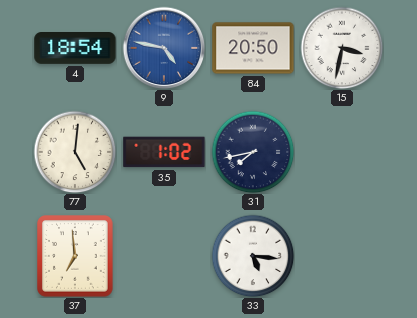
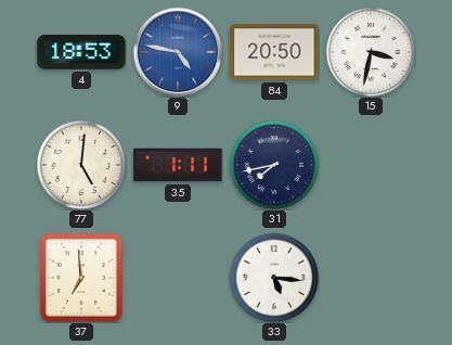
4: 18:54 -> 18:53 (81, 53)
35: 1:02 -> 1:11 (178, 165)
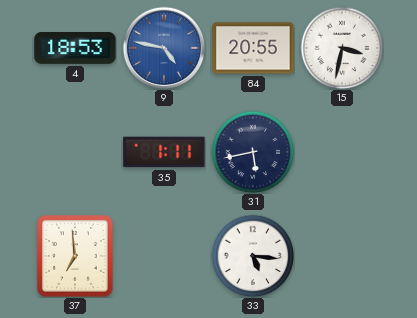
84: 20:50 -> 20:55 (253, 48)
77: 5:01 -> none (81, 165)
31: 7:43 -> 5:43 (253, 152)
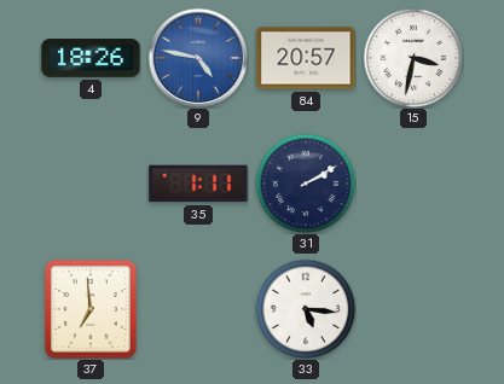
4: 18:53 -> 18:26 (91, 59)
84: 20:55 -> 20:57 (306, 58)
31: 5:43 -> 2:10 (306, 184)
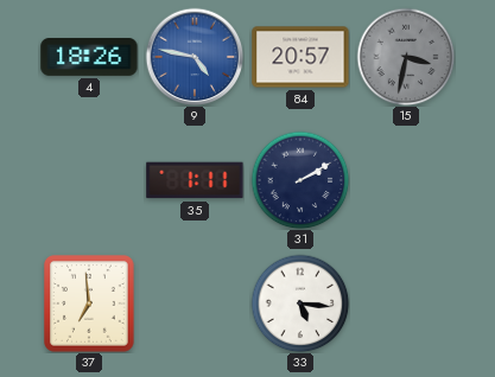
15 dial: white -> grey (406, 57)
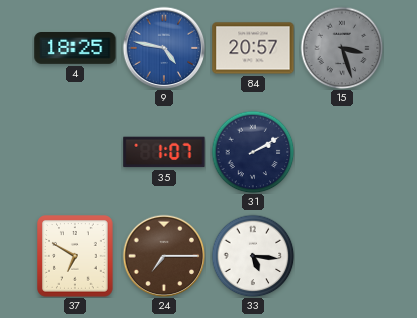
4: 18:26 -> 18:25 (75, 49)
15: 3:32 -> 3:27 (342, 48)
35: 1:11 -> 1:07 (164, 152)
37: 6:59 -> 6:50 (75, 256)
24: none -> 7:15 (164, 256)
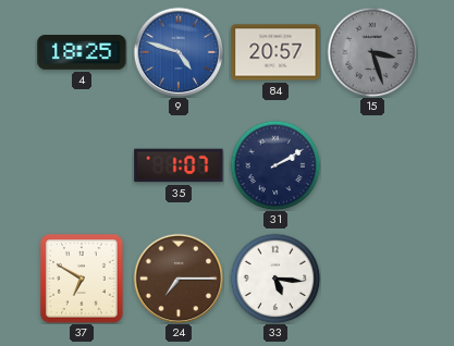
9: 4:47 -> 4:48 (179, 52)
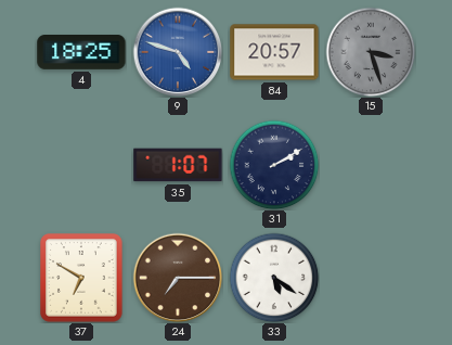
33: 5:16 -> 5:21 (274, 278)
